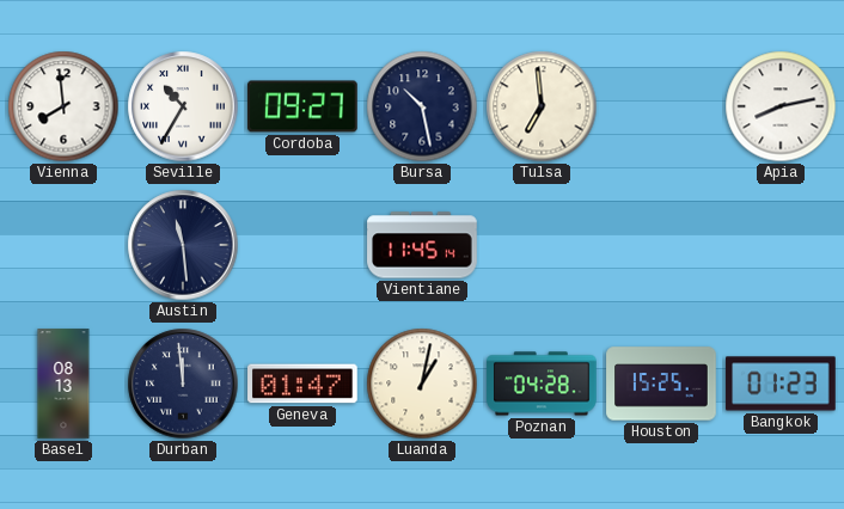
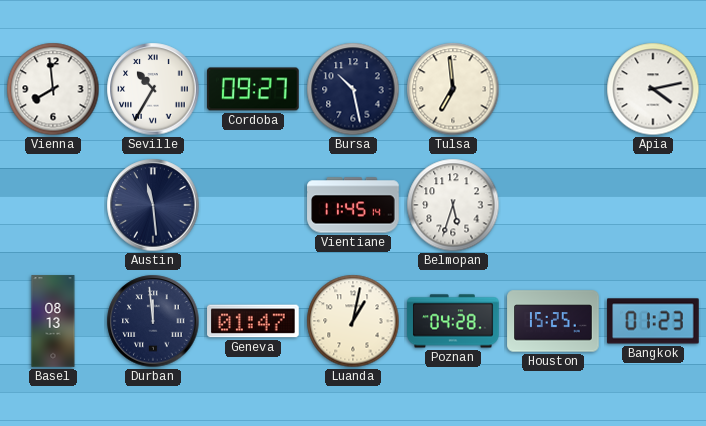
Apia: 8:13 -> 4:13 (653, 89)
Belmopan: none -> 5:33 (453, 205)
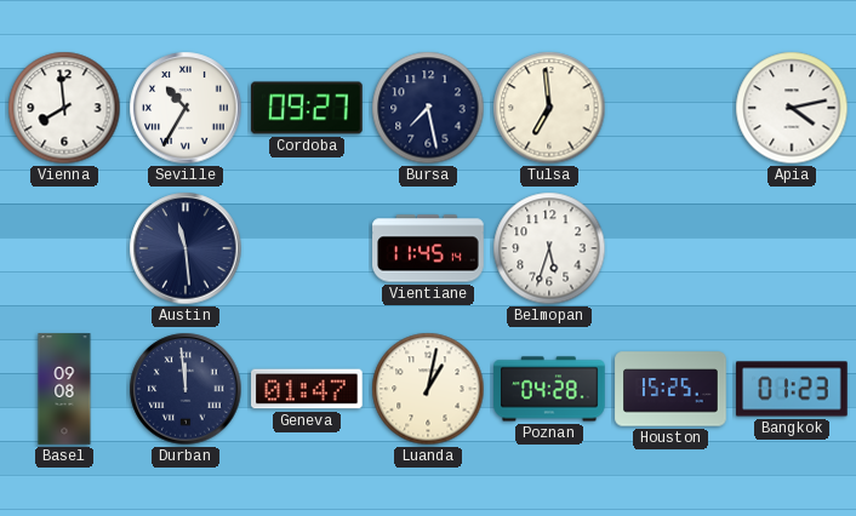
Bursa: 10:28 -> 7:28 (428, 108)
Basel: 08:13 -> 09:08 (64, 389)
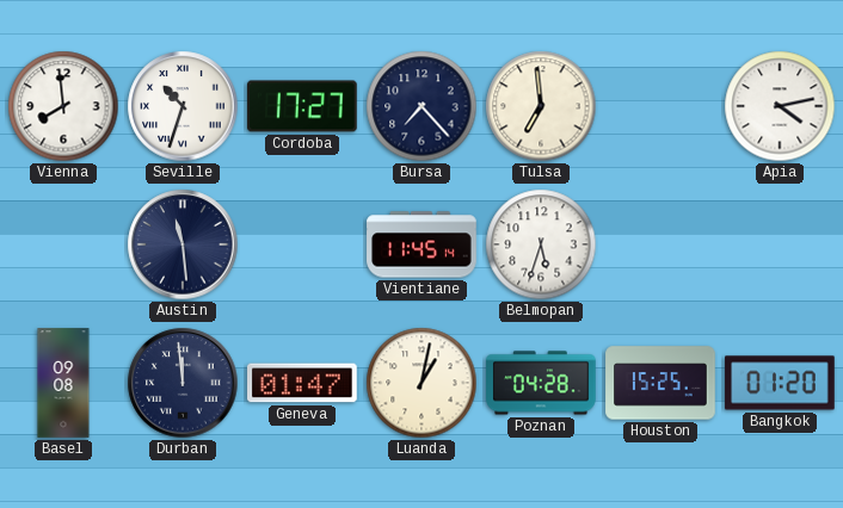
Seville: 10:35 -> 10:33 (183, 106)
Cordoba: 09:27 -> 17:27 (302, 106)
Bursa: 7:28 -> 7:23 (421, 106)
Bangkok: 01:23 -> 01:20 (780, 383)
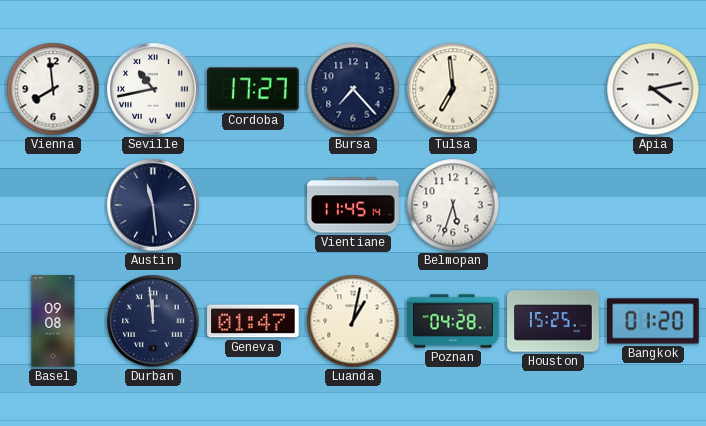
Seville: 10:33 -> 10:43 (153, 89)
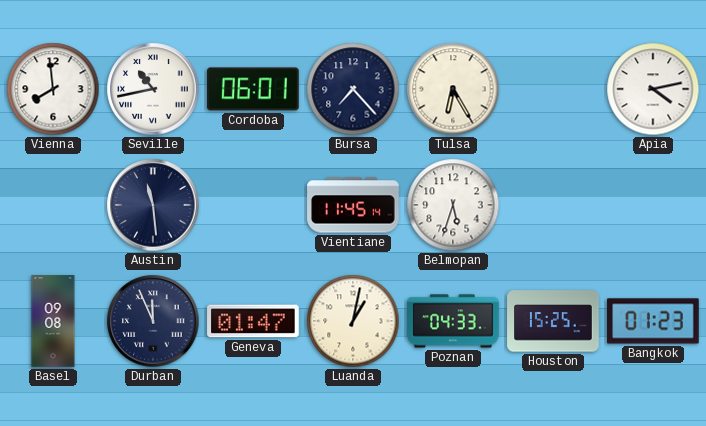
Cordoba: 17:27 -> 06:01 (253, 89)
Tulsa: 6:59 -> 6:25 (453, 89)
Durban: 11:59 -> 11:56 (153, 321)
Poznan: 04:28 -> 04:33 (453, 321)
Bangkok: 01:20 -> 01:23 (653, 321)
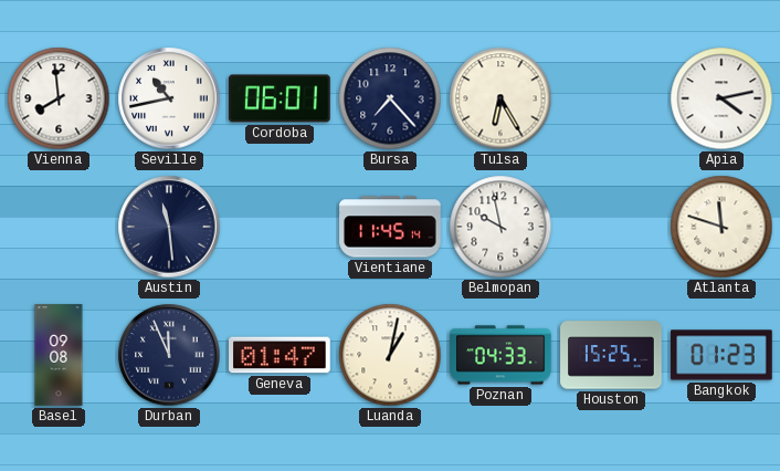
Belmopan: 5:33 -> 9:58 (500, 227)
Atlanta: none -> 11:48 (721, 227)
